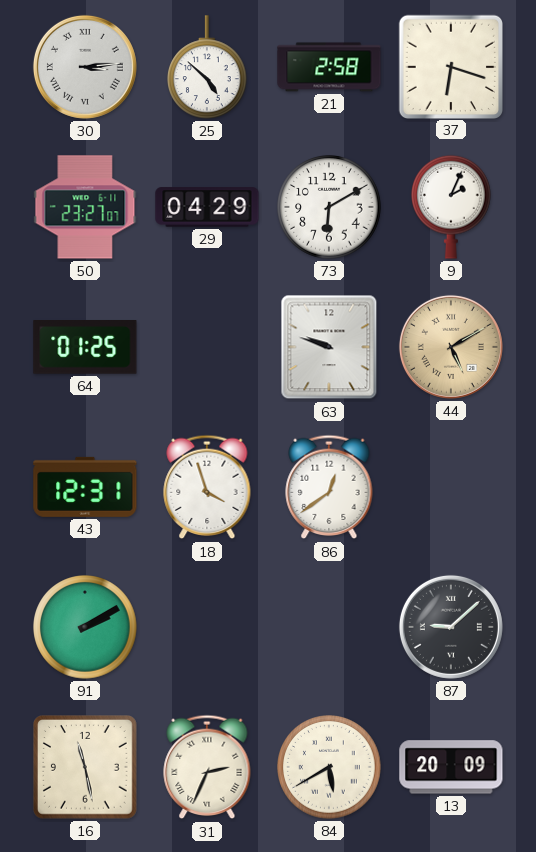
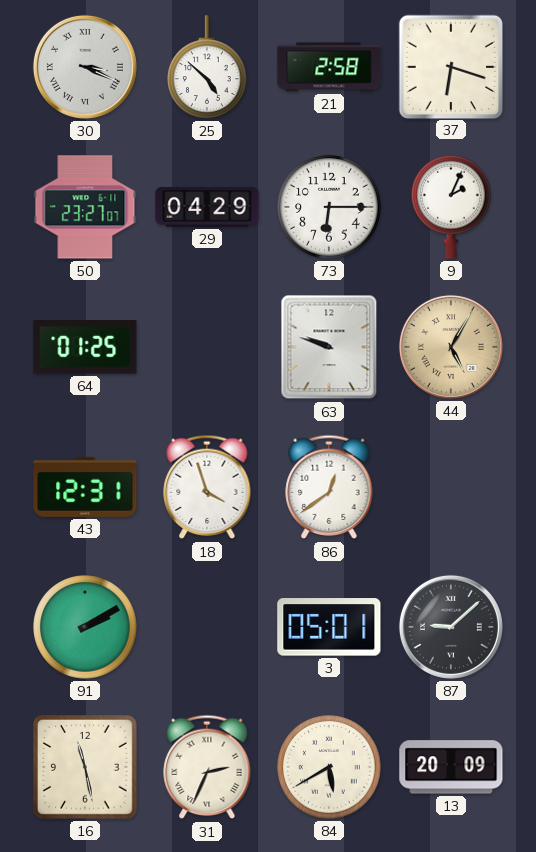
30: 3:14 -> 3:19 (85, 67)
73: 6:10 -> 6:15 (329, 207)
44: 5:10 -> 5:05 (451, 347)
3: none -> 05:01 (329, 627)
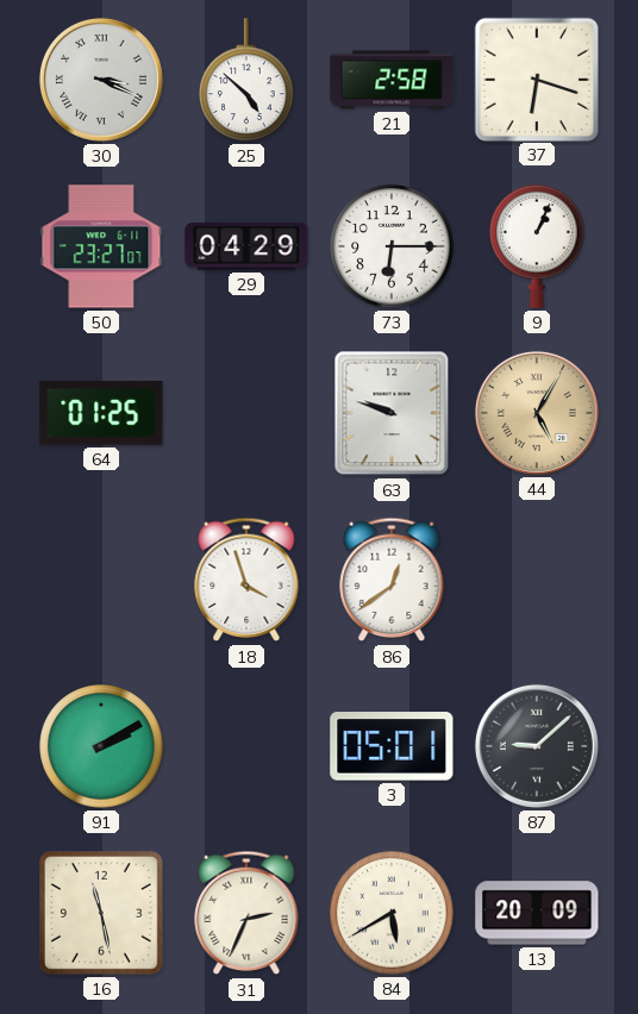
9: 2:04 -> 1:04 (538, 246)
43: 12:31 -> none (85, 487)
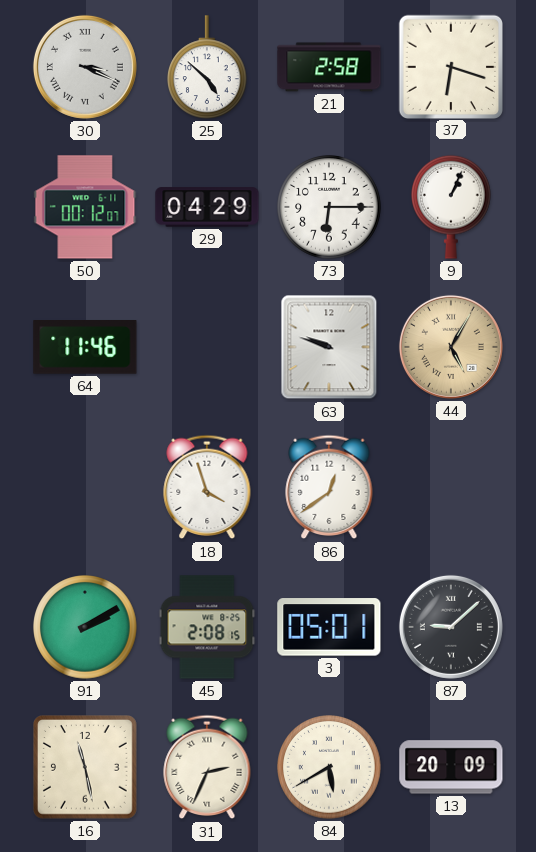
50: 23:27 -> 00:12 (85, 207)
64: 01:25 -> 11:46 (85, 348)
45: none -> 2:08 (207, 627)
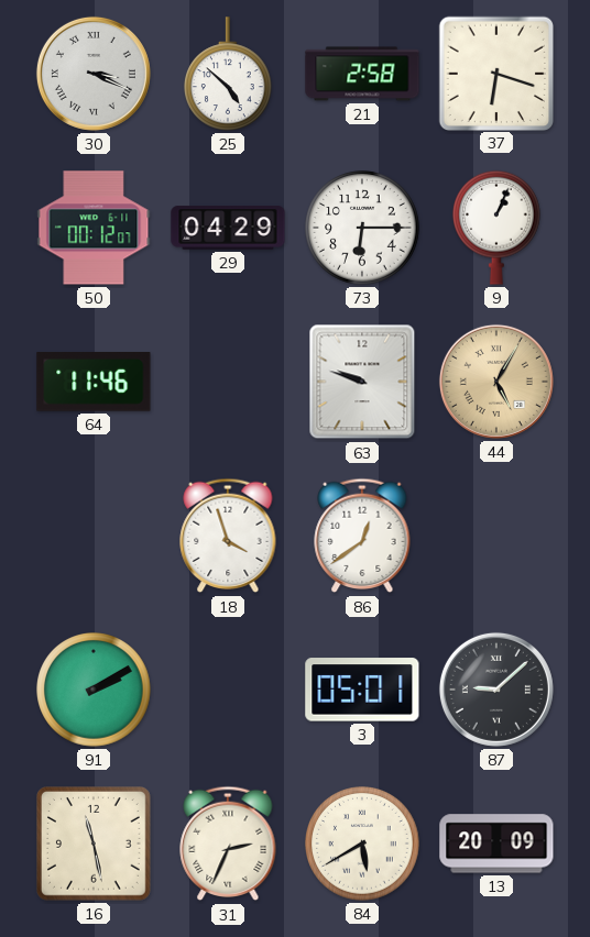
45: 2:08 -> none (207, 627)
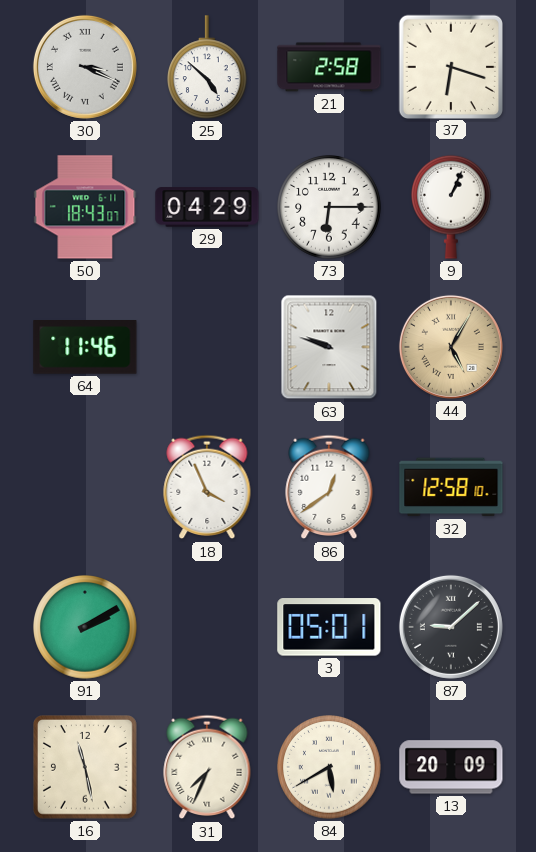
50: 00:12 -> 18:43 (85, 207)
18: 3:57 -> 3:56 (207, 487)
32: none -> 12:58 (451, 487)
31: 2:34 -> 7:34 (207, 767)
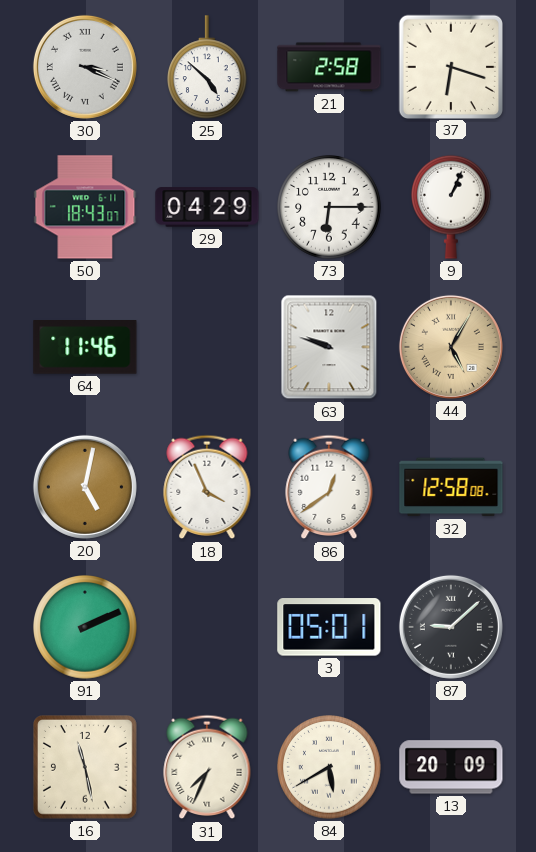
20: none -> 5:02 (85, 487)
32: 12:58:10 -> 12:58:08 (451, 487)
91: 2:10 -> 2:11 (85, 627)
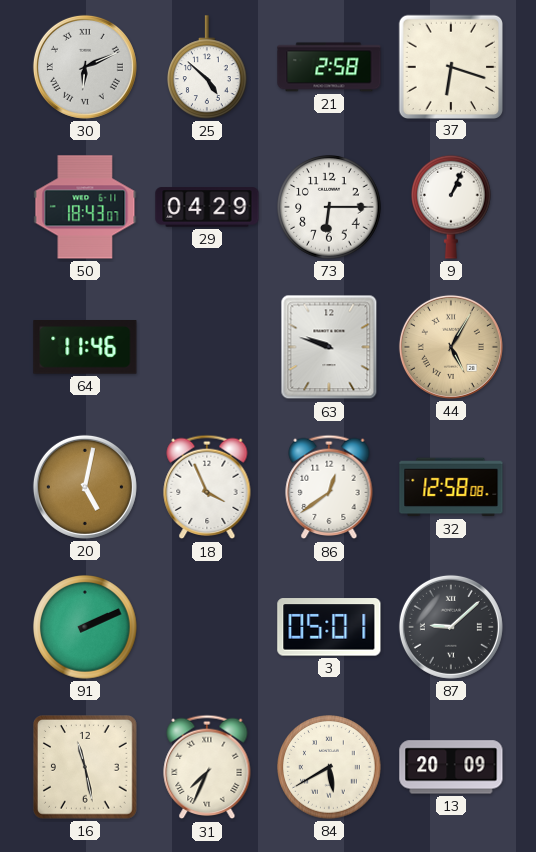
30: 3:19 -> 6:11 (85, 67)
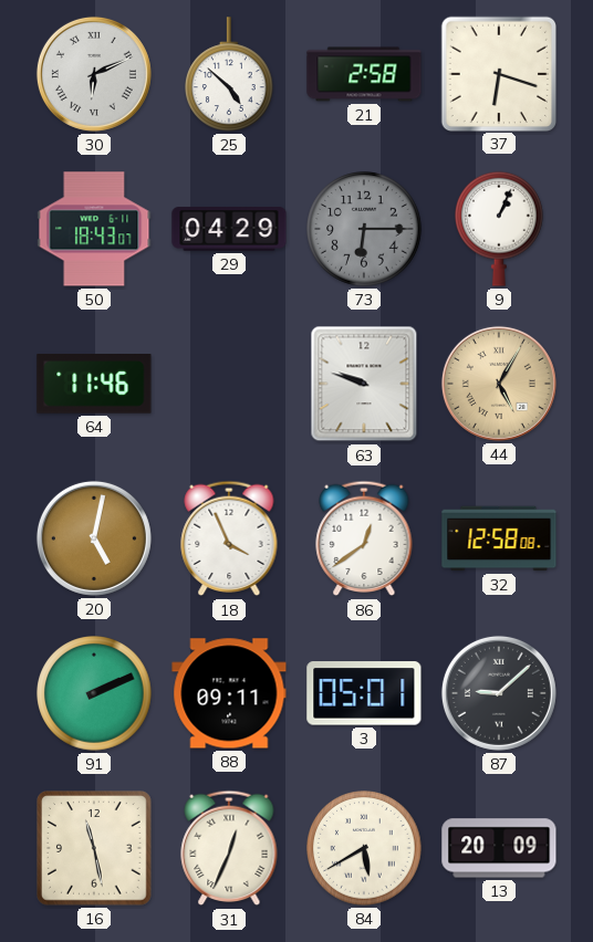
73 dial: white -> grey (364, 229)
88: none -> 09:11 (229, 693)
31: 7:34 -> 12:34 (229, 848)
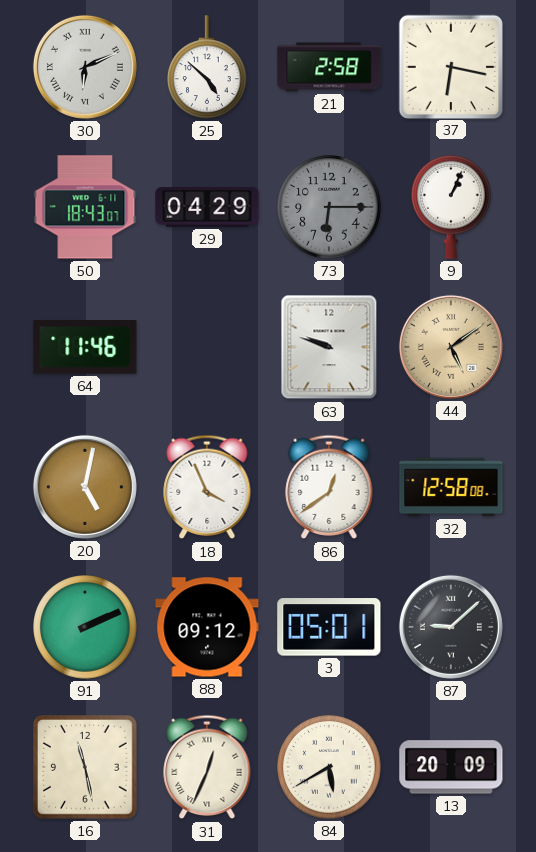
37: 6:18 -> 6:17 (450, 66)
44: 5:05 -> 5:09 (451, 347)
88: 09:11 -> 09:12 (207, 627)
